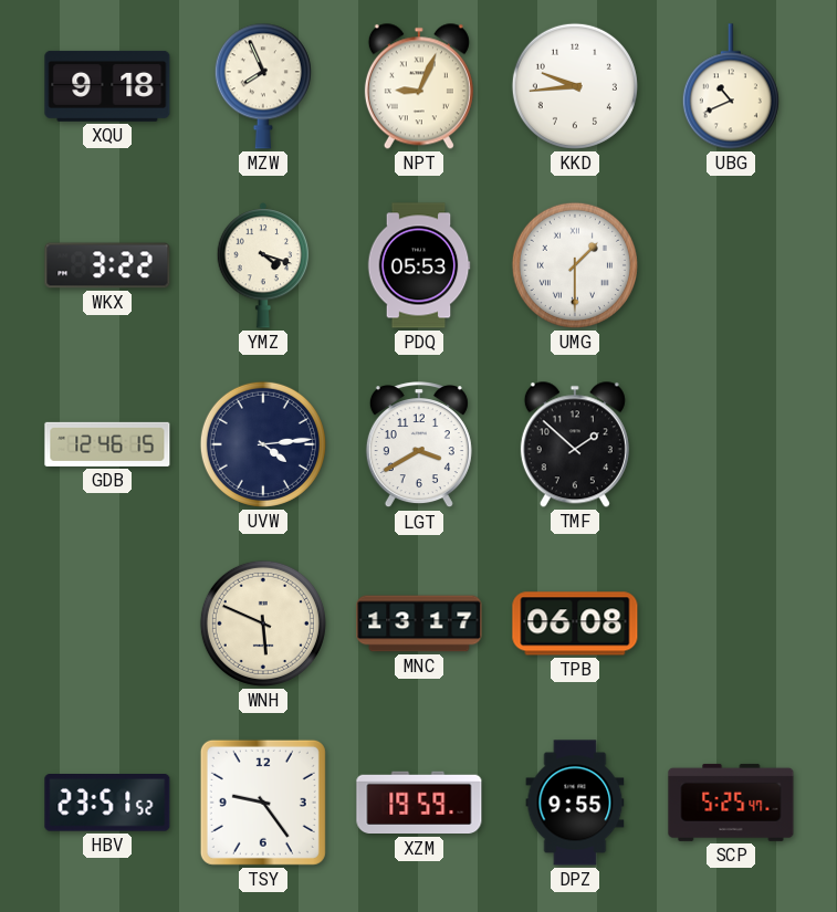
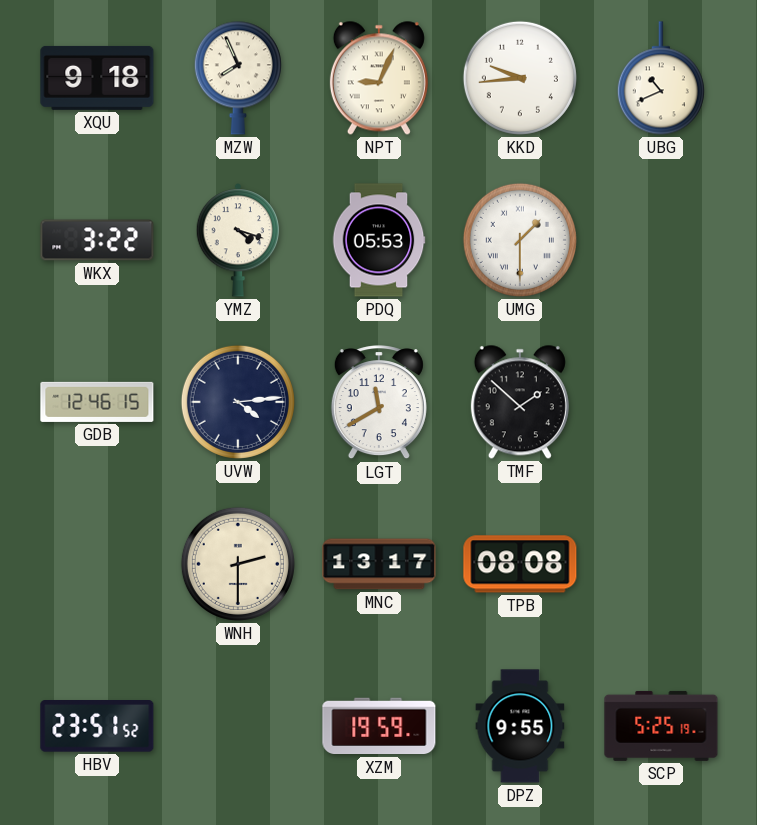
LGT: 3:40 -> 11:40 (379, 403)
WNH: 5:49 -> 2:30 (238, 564)
TPB: 06:08 -> 08:08 (520, 564)
TSY: 9:24 -> none (263, 803)
SCP: 5:25:47 -> 5:25:19 (661, 726)
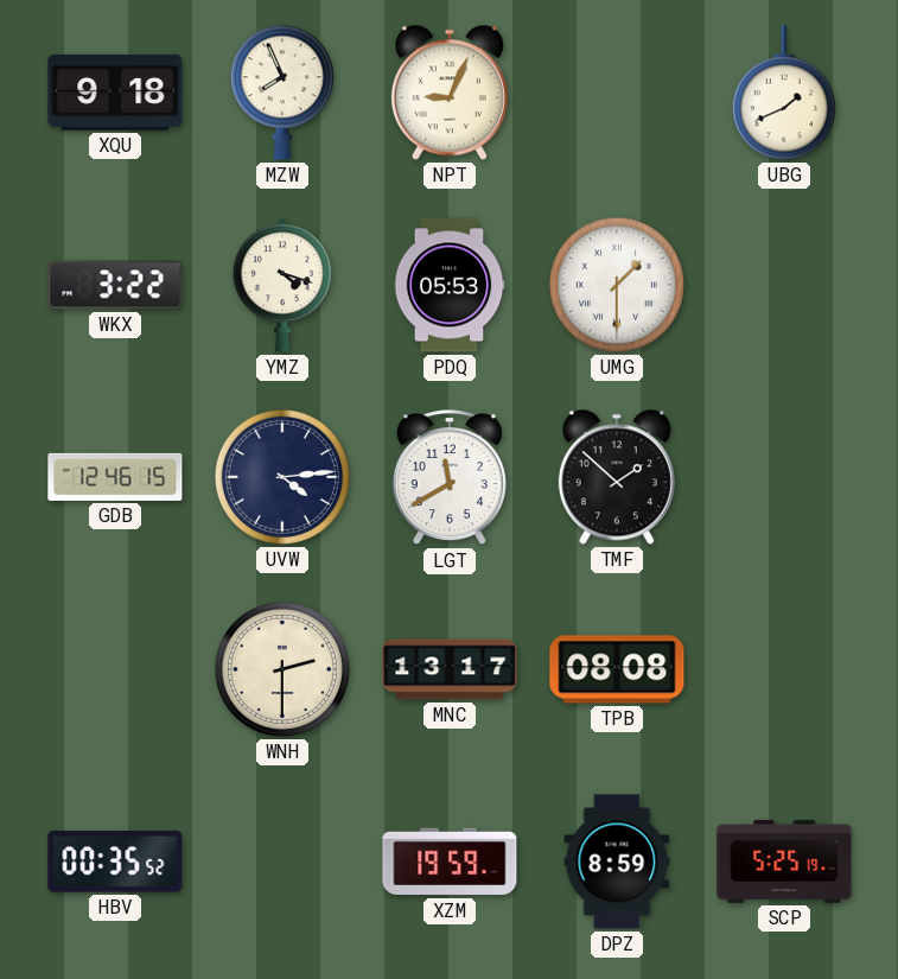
KKD: 9:44 -> none (520, 78)
UBG: 10:41 -> 1:41 (784, 93)
HBV: 23:51 -> 00:35 (115, 862)
DPZ: 9:55 -> 8:59 (617, 862)
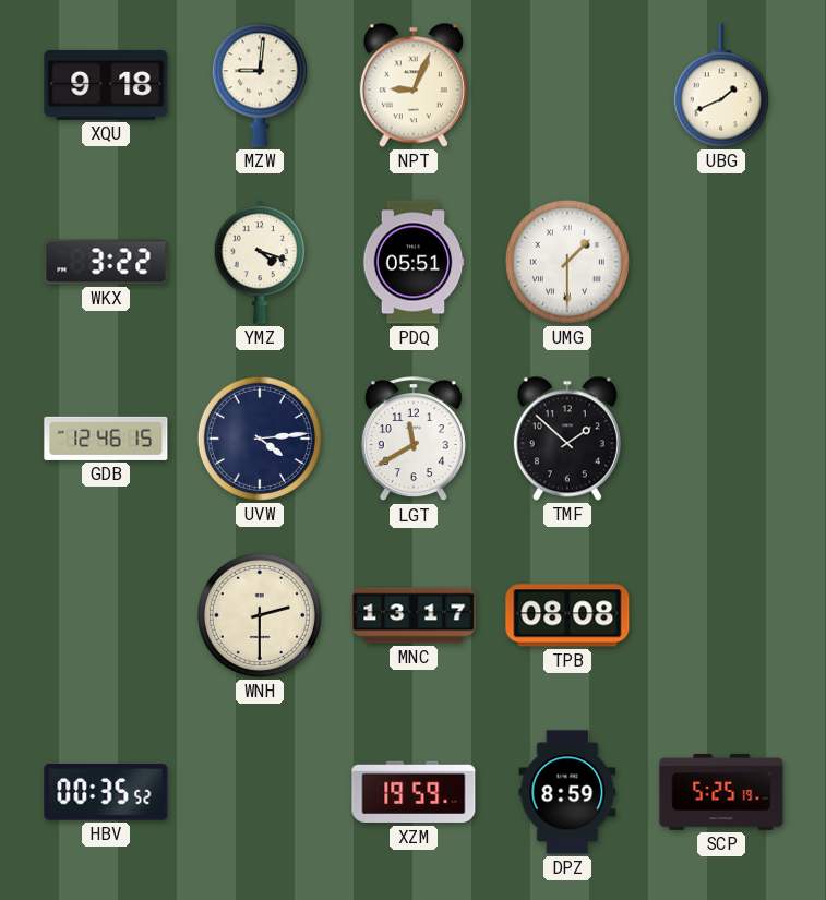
MZW: 7:56 -> 9:01 (260, 85)
PDQ: 05:53 -> 05:51 (414, 262)
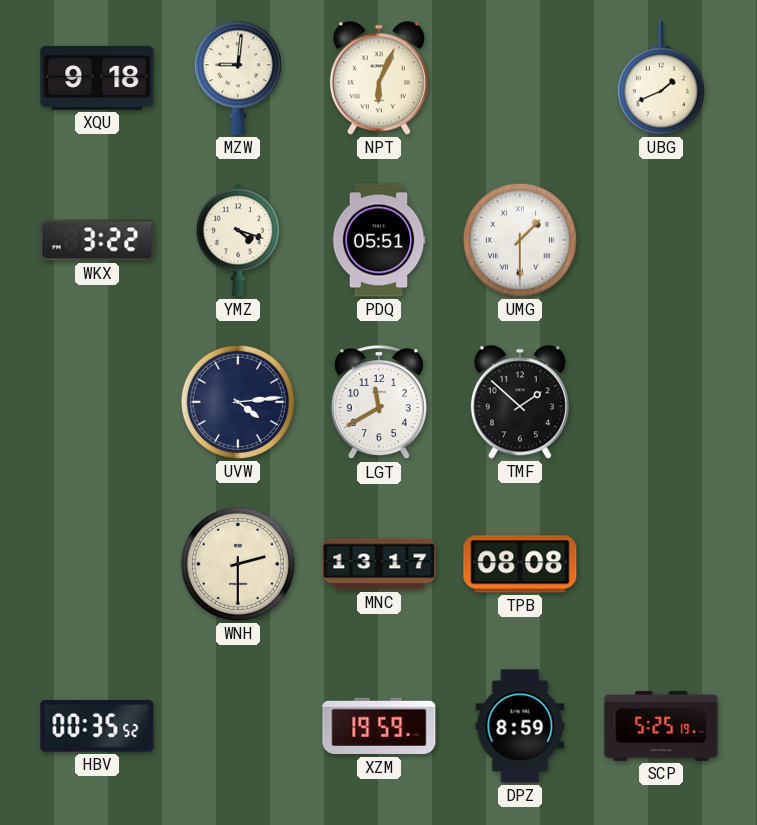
NPT: 9:04 -> 6:04 (379, 78)
GDB: 12:46 -> none (106, 439)
